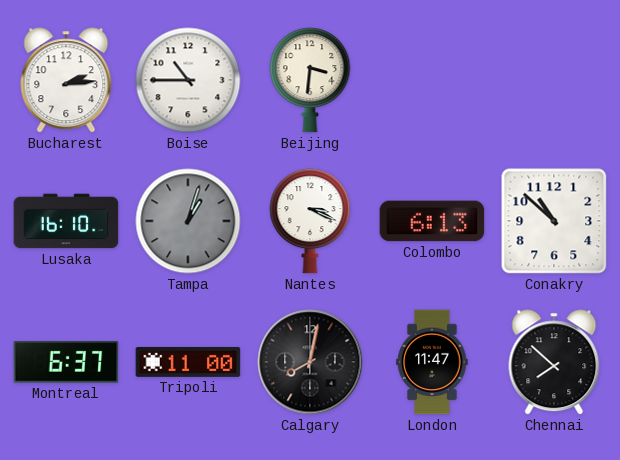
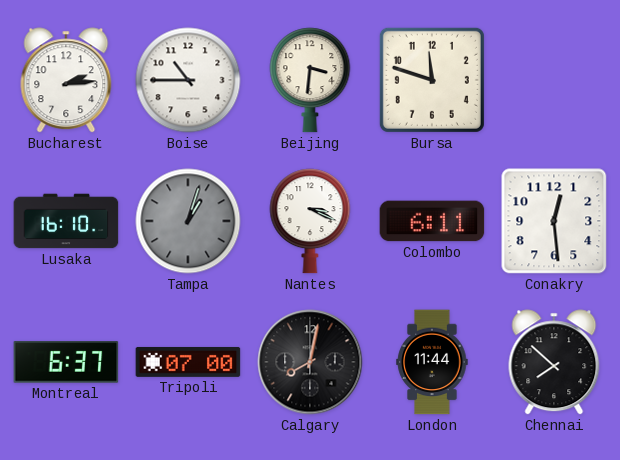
Bursa: none -> 11:48 (432, 80)
Colombo: 6:13 -> 6:11 (432, 221)
Conakry: 10:52 -> 12:29 (554, 221)
Tripoli: 11:00 -> 07:00 (188, 362)
London: 11:47 -> 11:44 (432, 362)
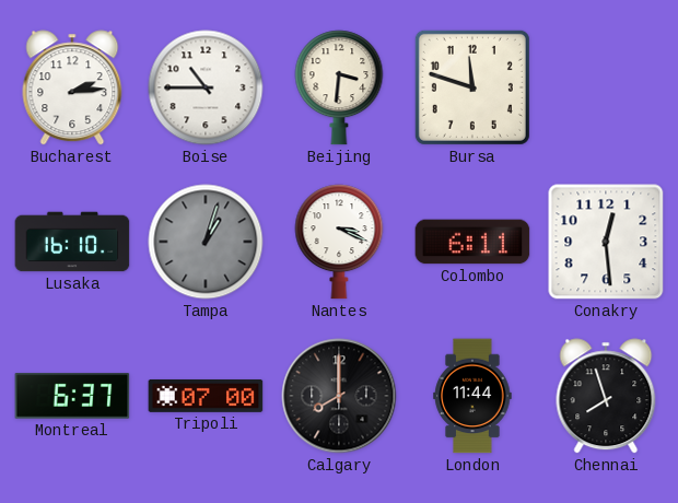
Calgary: 8:02 -> 8:00 (339, 396)
Chennai: 7:52 -> 7:57 (606, 396)
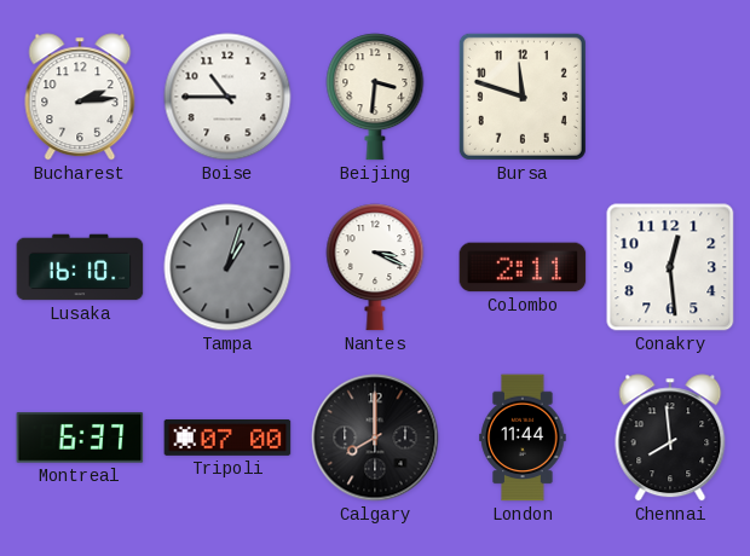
Colombo: 6:11 -> 2:11 (523, 267)
Chennai: 7:57 -> 7:59 (670, 438)
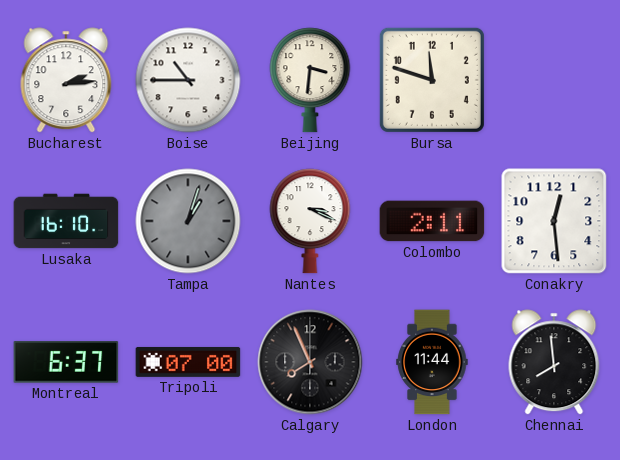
Calgary: 8:00 -> 7:56 (310, 362)
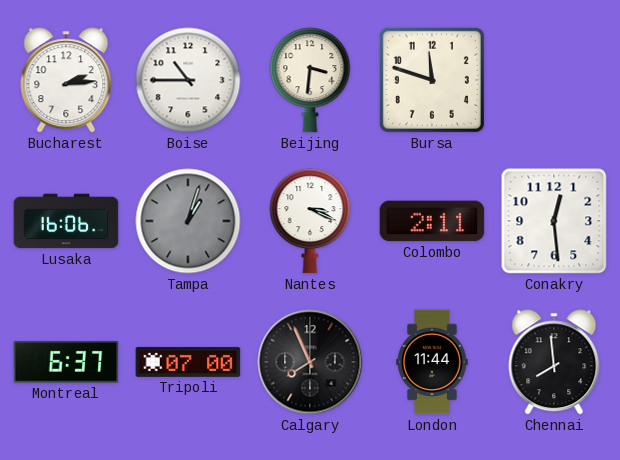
Lusaka: 16:10 -> 16:06 (66, 221)
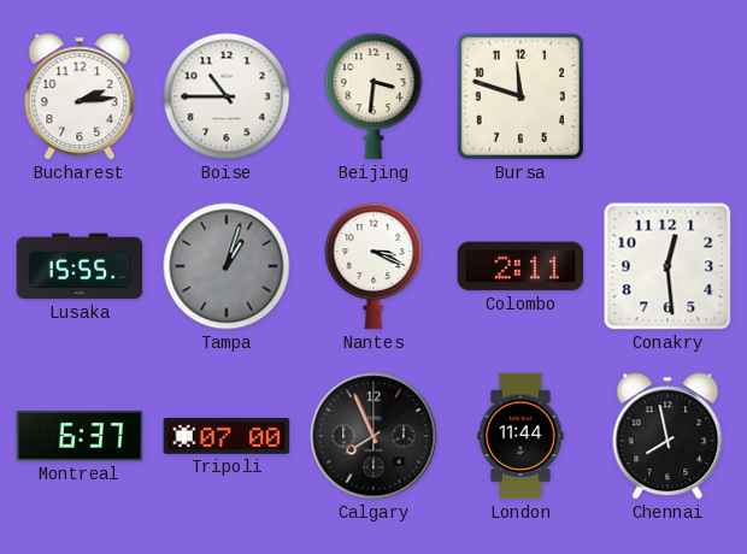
Lusaka: 16:06 -> 15:55 (80, 266)
Chennai: 7:59 -> 7:58 (667, 436)
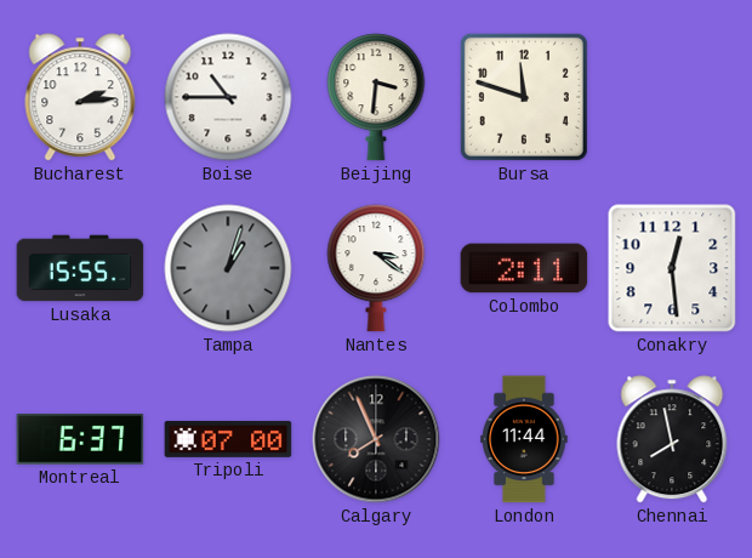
Nantes: 3:19 -> 3:21 (376, 268)
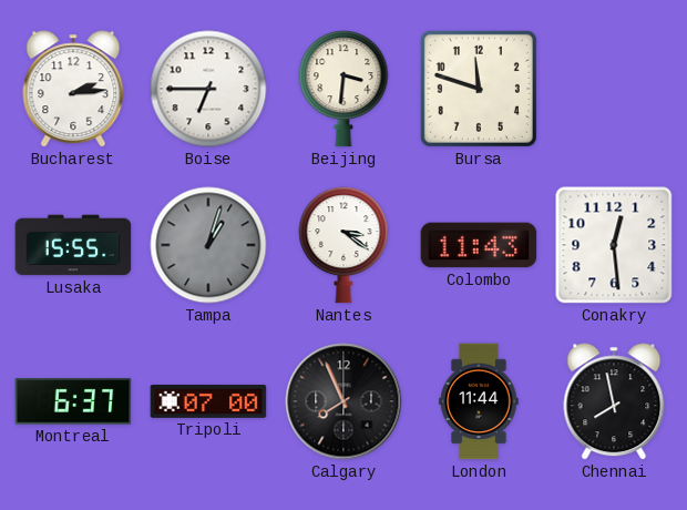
Boise: 10:45 -> 6:45 (208, 89)
Colombo: 2:11 -> 11:43 (479, 245)
